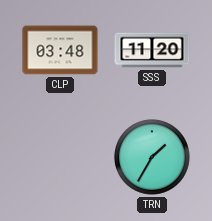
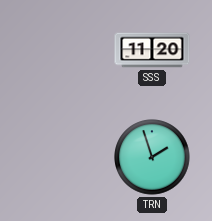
CLP: 03:48 -> none (60, 50)
TRN: 1:35 -> 1:57 (152, 157)
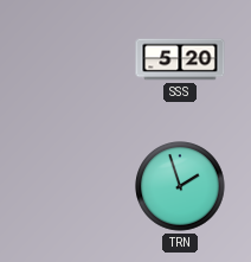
SSS: 11:20 -> 5:20 (180, 59)
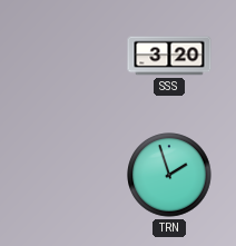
SSS: 5:20 -> 3:20 (169, 56)
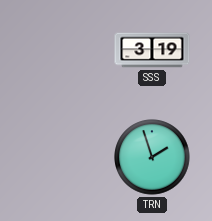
SSS: 3:20 -> 3:19 (152, 50)
